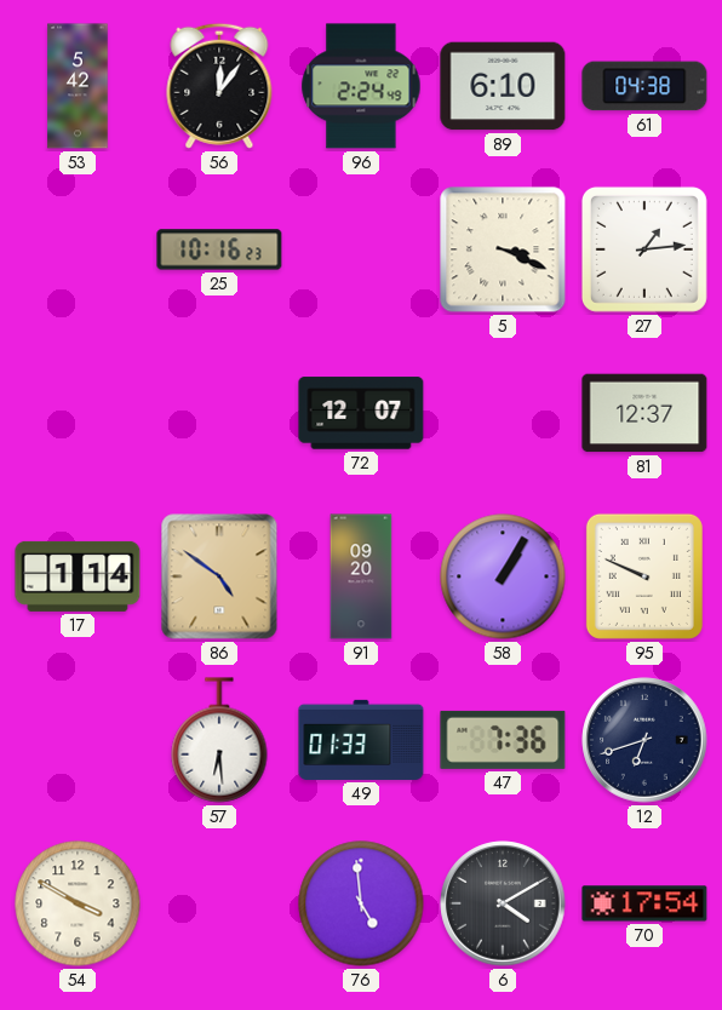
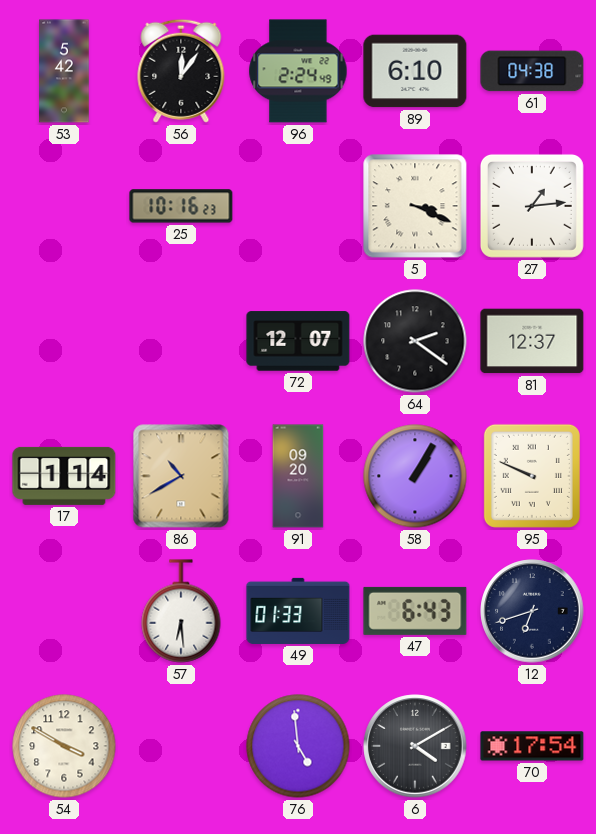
64: none -> 2:21 (415, 341)
86: 4:51 -> 10:40 (181, 476)
47: 7:36 -> 6:43 (415, 611)
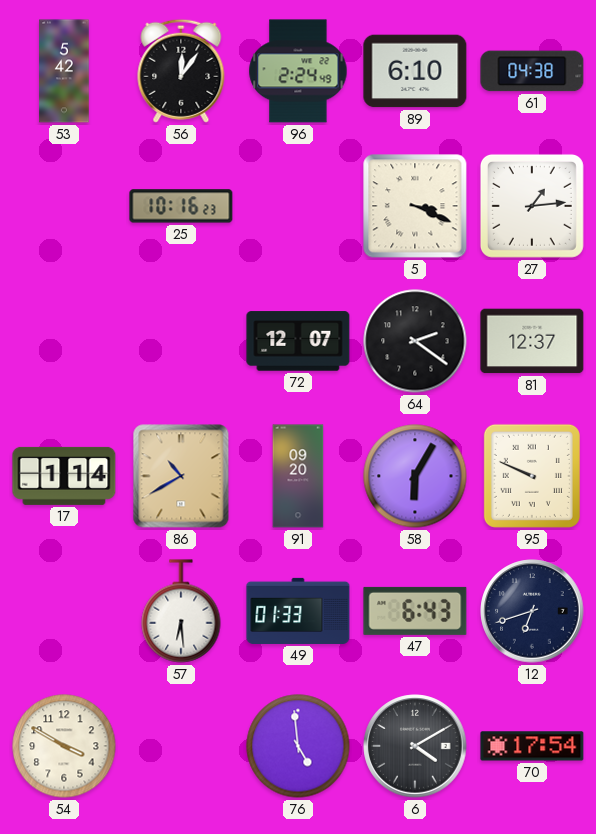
58: 1:05 -> 6:05 (415, 476)
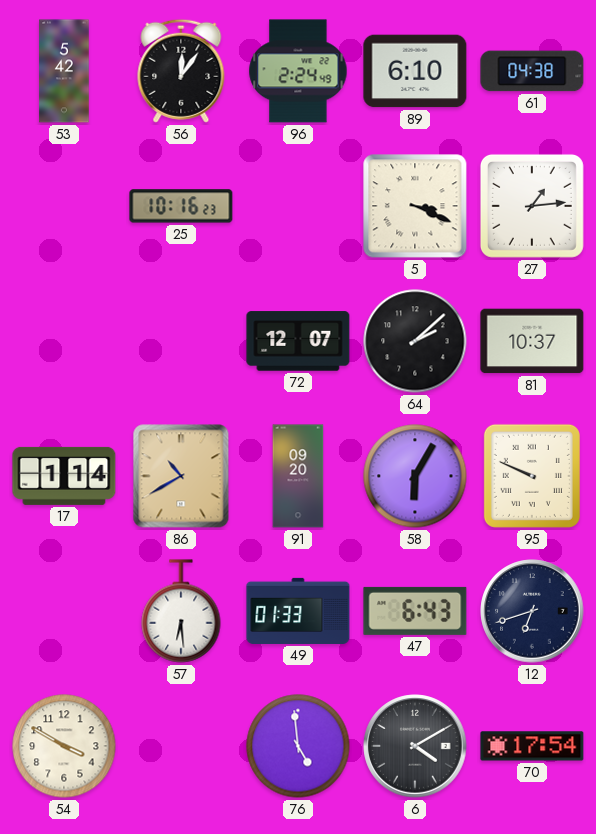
64: 2:21 -> 2:08 (415, 341)
81: 12:37 -> 10:37 (532, 341)
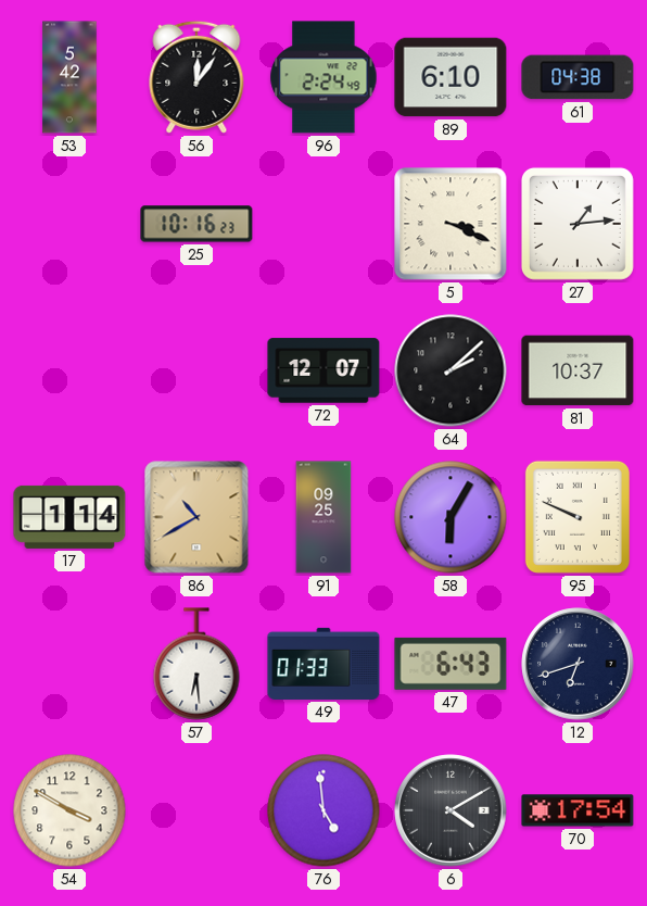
91: 09:20 -> 09:25 (323, 517)
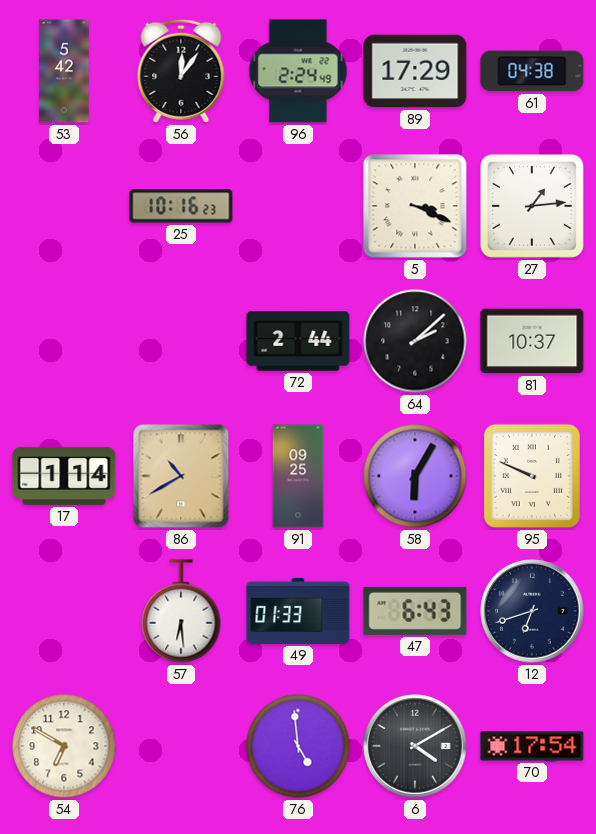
89: 6:10 -> 17:29 (415, 71)
72: 12:07 -> 2:44 (298, 341)
54: 3:50 -> 6:50 (64, 746)
